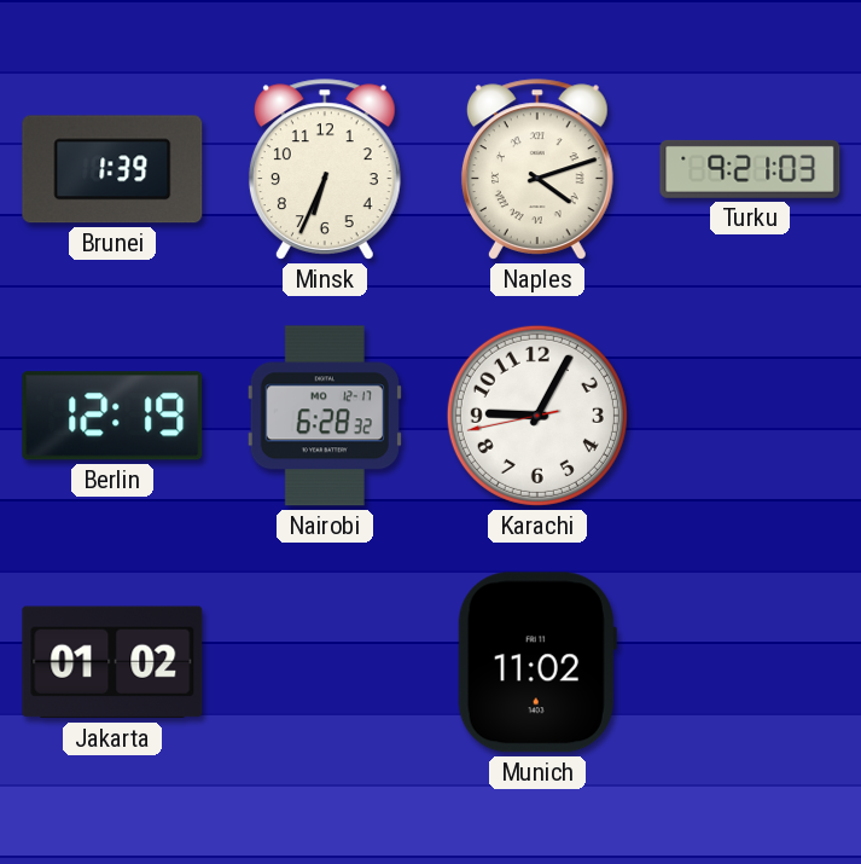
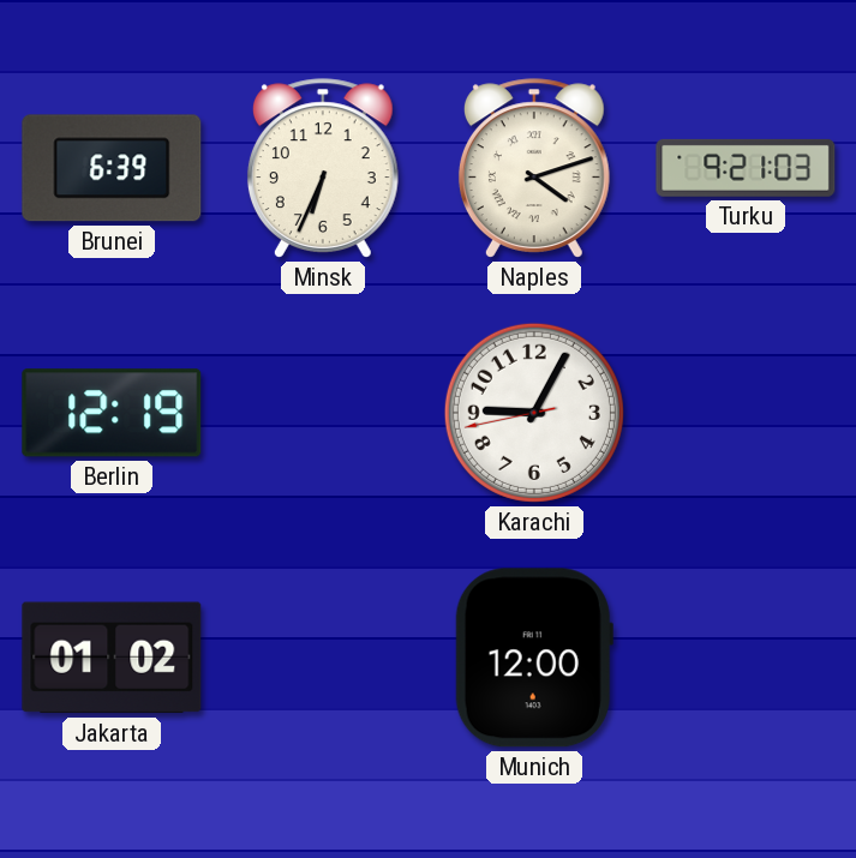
Brunei: 1:39 -> 6:39 (112, 168)
Nairobi: 6:28 -> none (325, 416)
Munich: 11:02 -> 12:00 (534, 658)
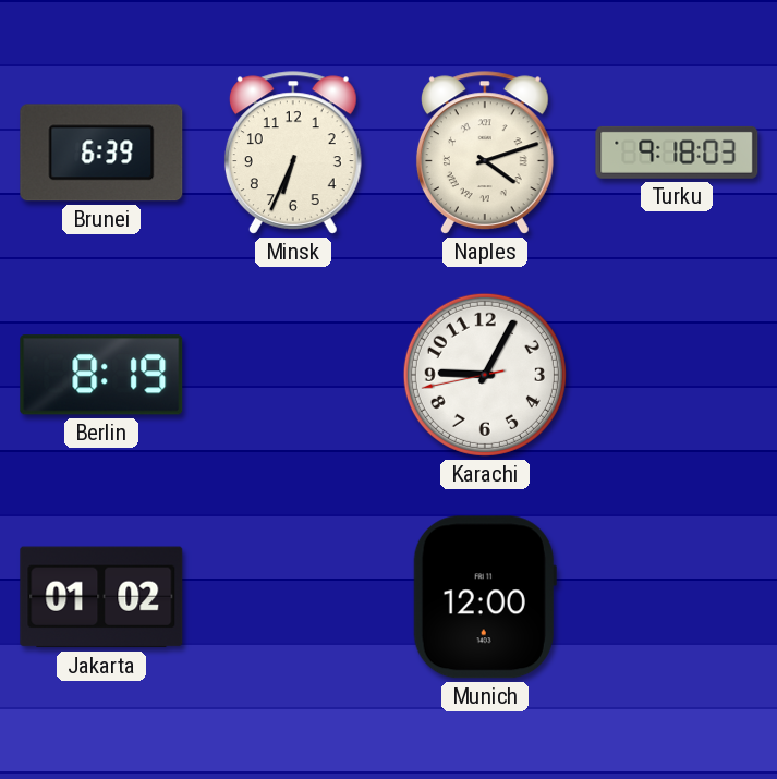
Turku: 9:21 -> 9:18 (677, 153)
Berlin: 12:19 -> 8:19 (101, 375)
